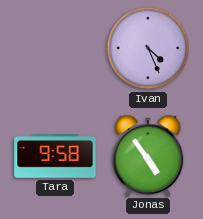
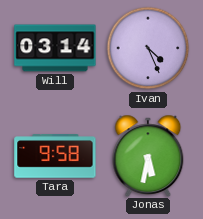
Will: none -> 03:14 (55, 48)
Jonas: 4:54 -> 5:32 (148, 155)
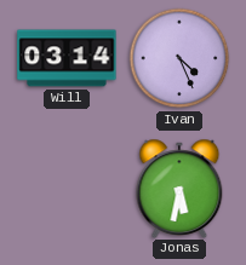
Tara: 9:58 -> none (55, 156)
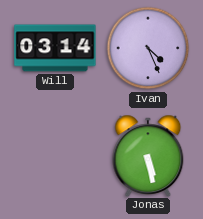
Jonas: 5:32 -> 5:28 (148, 155)
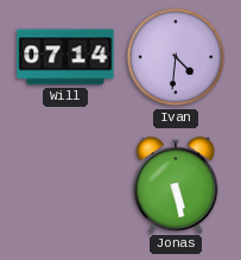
Will: 03:14 -> 07:14 (65, 57)
Ivan: 4:26 -> 4:31 (176, 57)
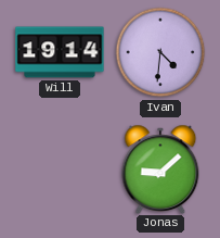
Will: 07:14 -> 19:14 (60, 52)
Jonas: 5:28 -> 9:08 (160, 168)
